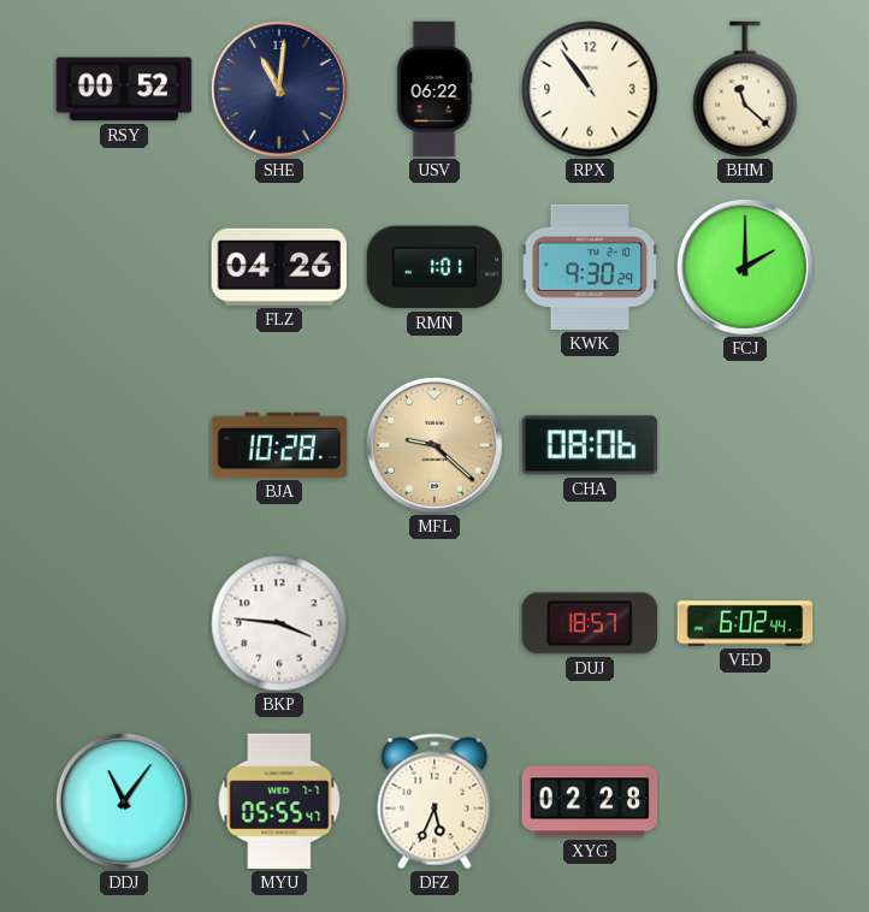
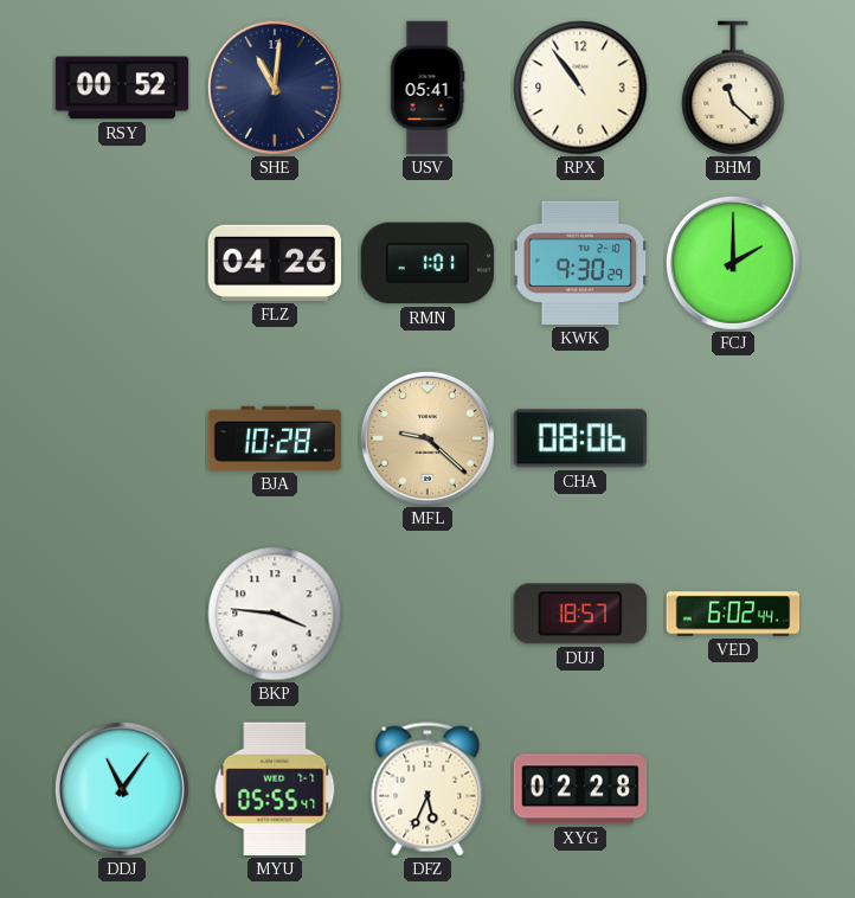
USV: 06:22 -> 05:41 (427, 88)
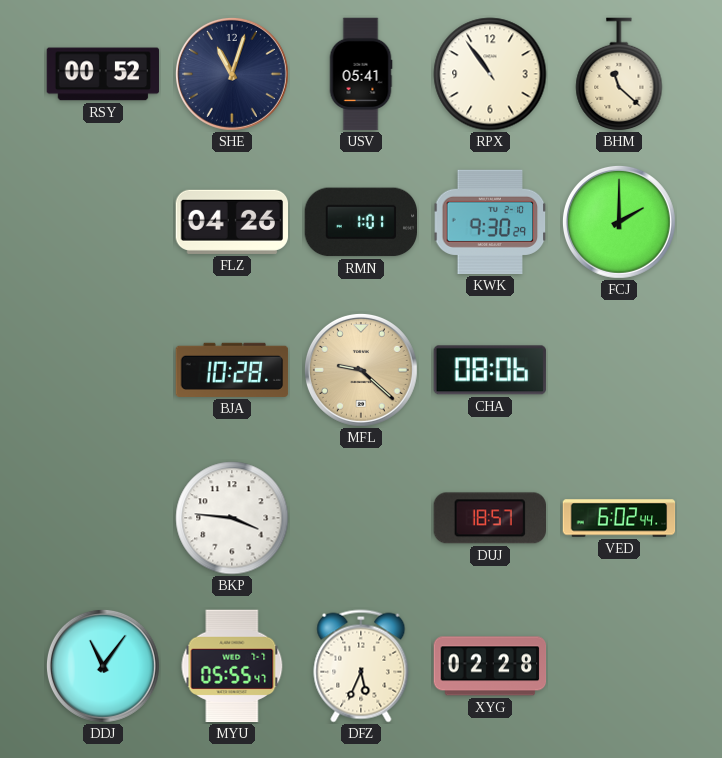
SHE: 11:01 -> 11:03 (232, 74)
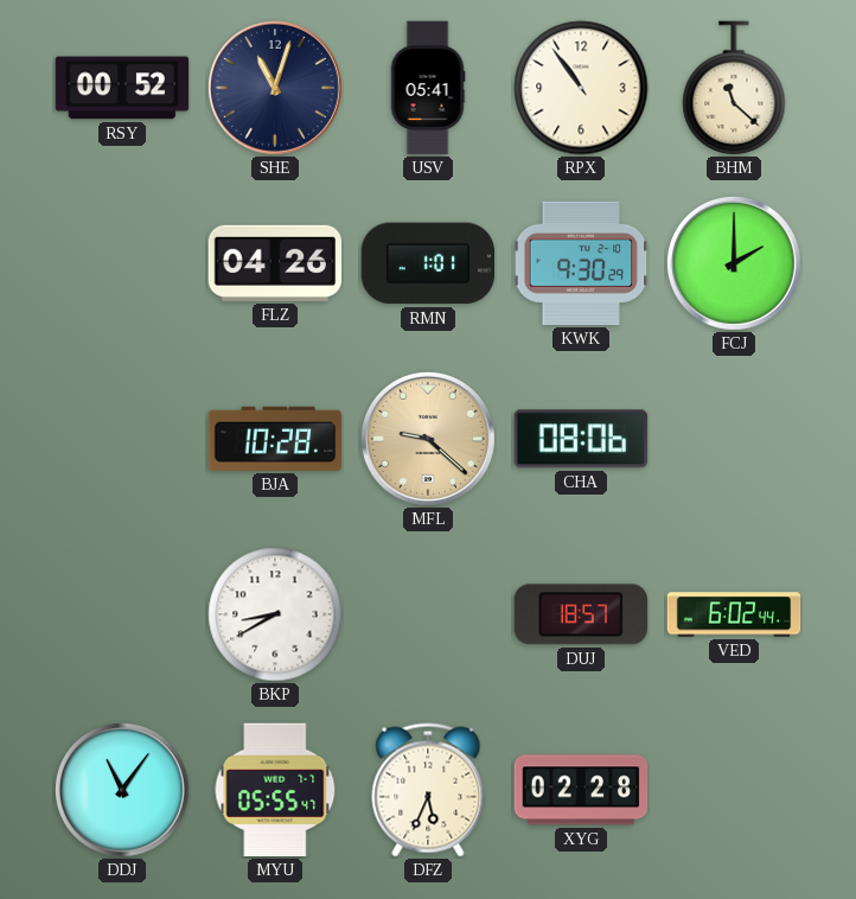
BKP: 3:46 -> 8:40 (275, 614)
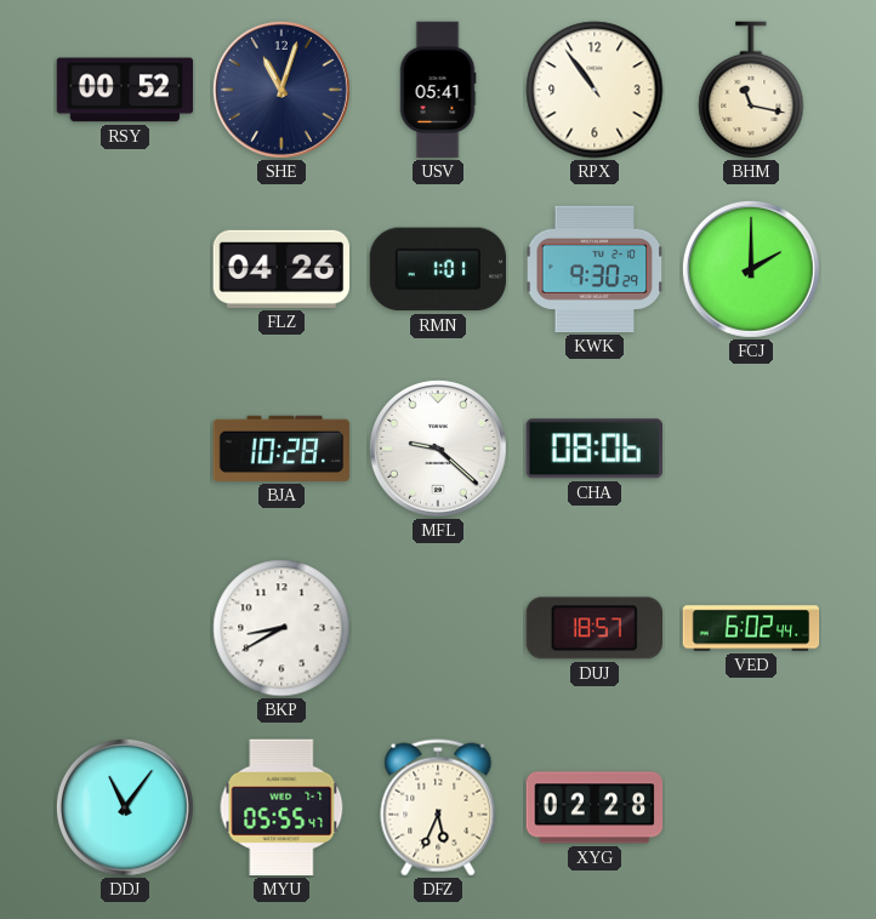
BHM: 11:22 -> 11:17 (751, 90)
MFL dial: champagne -> white (438, 449)
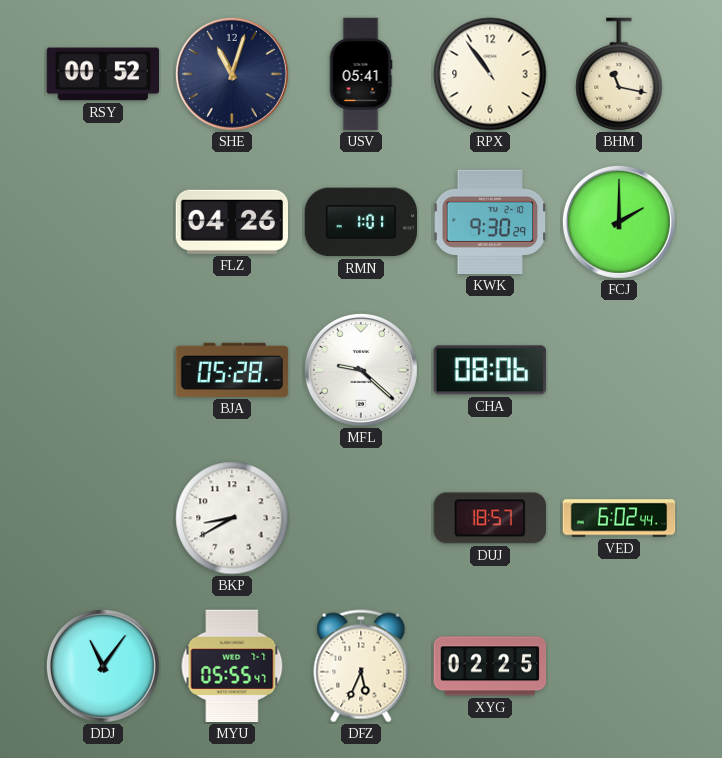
BJA: 10:28 -> 05:28 (232, 370)
XYG: 02:28 -> 02:25 (490, 666)
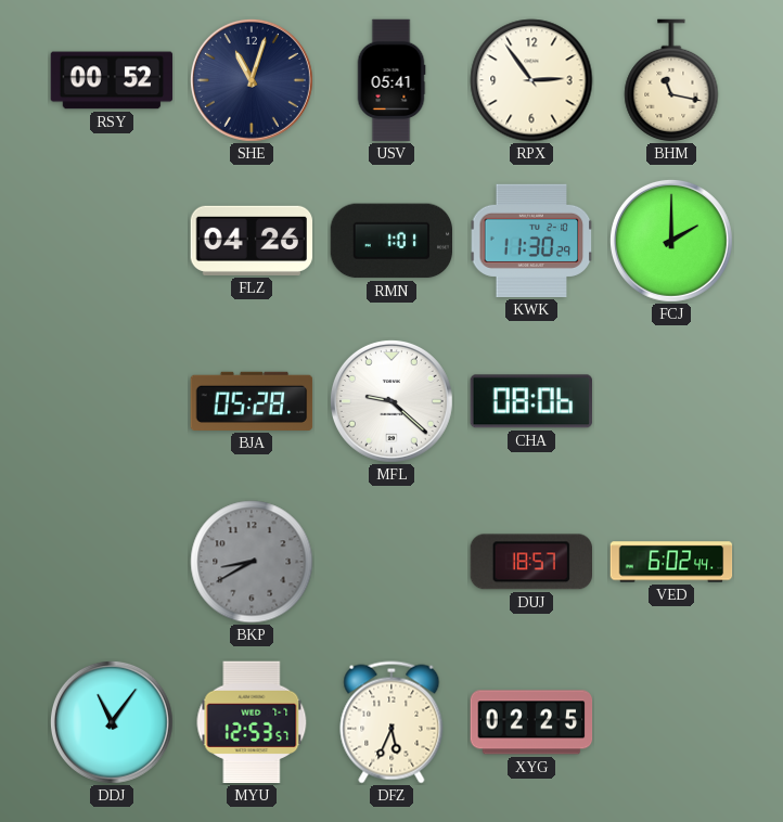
RPX: 10:54 -> 2:54 (531, 80)
KWK: 9:30 -> 11:30 (531, 241)
BKP dial: white -> grey (252, 562)
MYU: 05:55 -> 12:53 (252, 722)
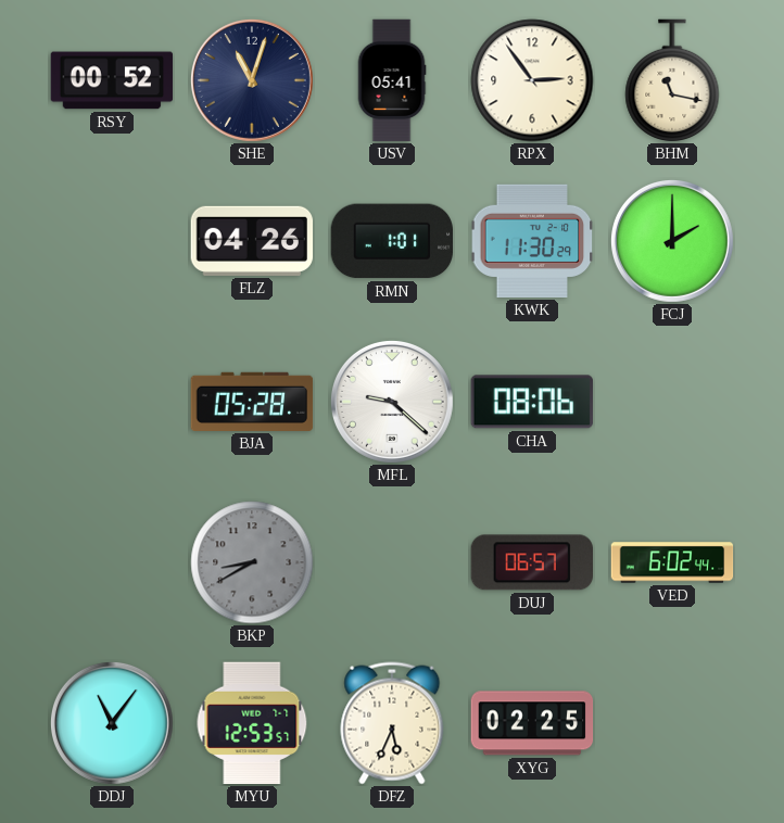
DUJ: 18:57 -> 06:57 (531, 562)
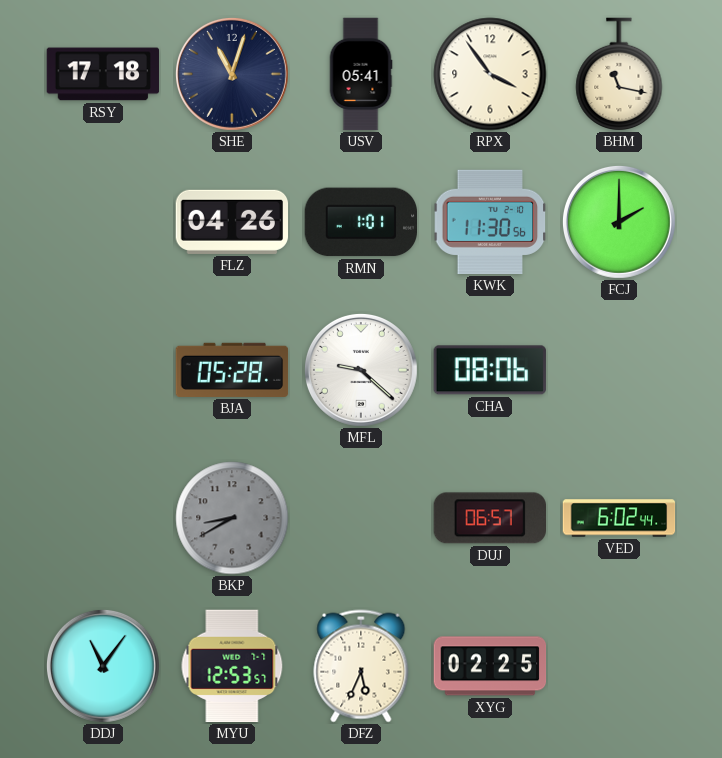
RSY: 00:52 -> 17:18 (103, 74)
RPX: 2:54 -> 3:54 (490, 74)
KWK: 11:30:29 -> 11:30:56 (490, 222)
